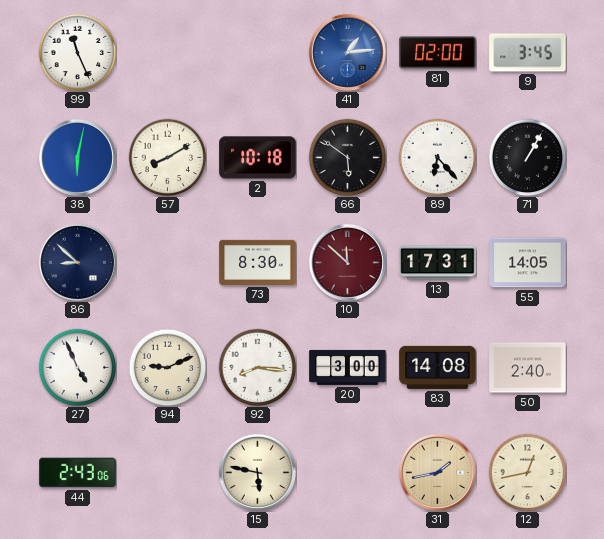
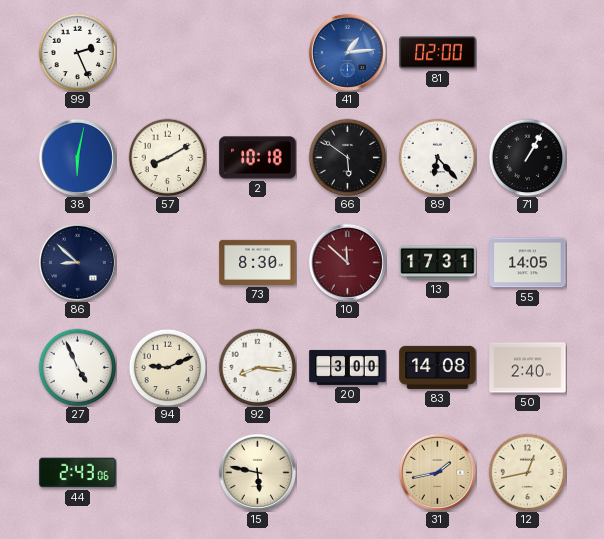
99: 11:26 -> 2:26 (77, 52)
9: 3:45 -> none (528, 53)
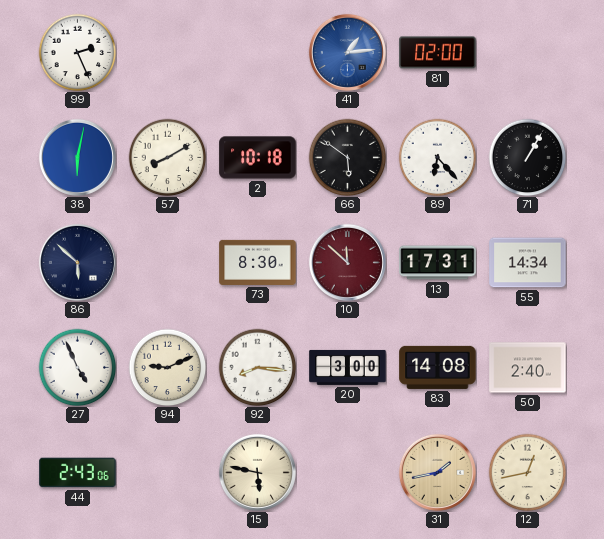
86: 8:52 -> 5:52 (77, 262)
55: 14:05 -> 14:34 (528, 263)
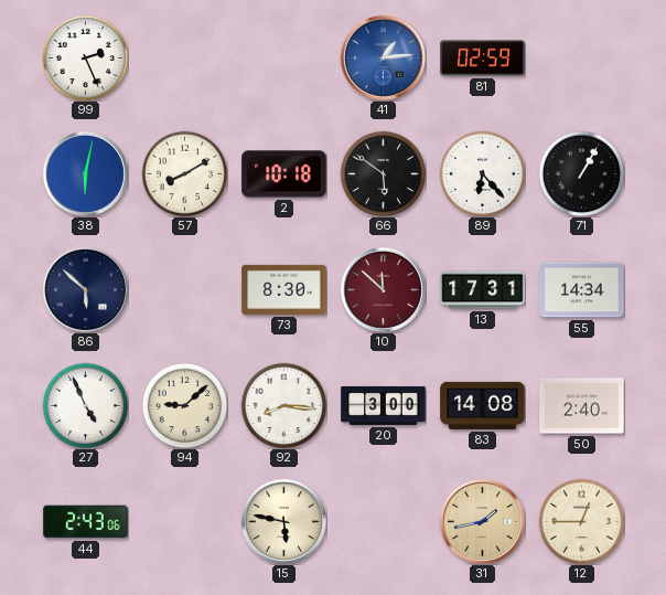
81: 02:00 -> 02:59 (483, 59)
94: 9:11 -> 9:08 (184, 405)
12: 12:43 -> 12:45 (581, 521)
